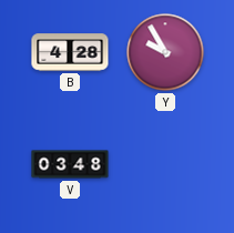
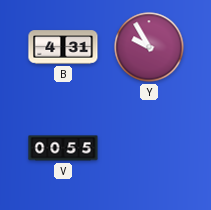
B: 4:28 -> 4:31 (63, 47)
V: 03:48 -> 00:55 (63, 148)
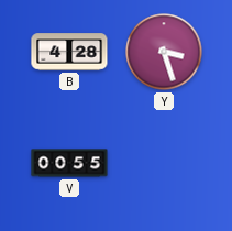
B: 4:31 -> 4:28 (69, 52)
Y: 9:55 -> 3:27 (164, 52)
